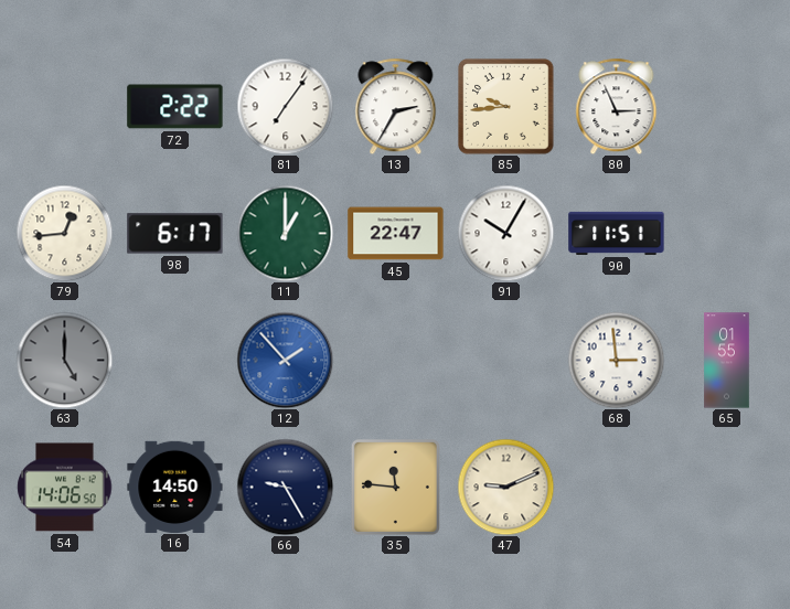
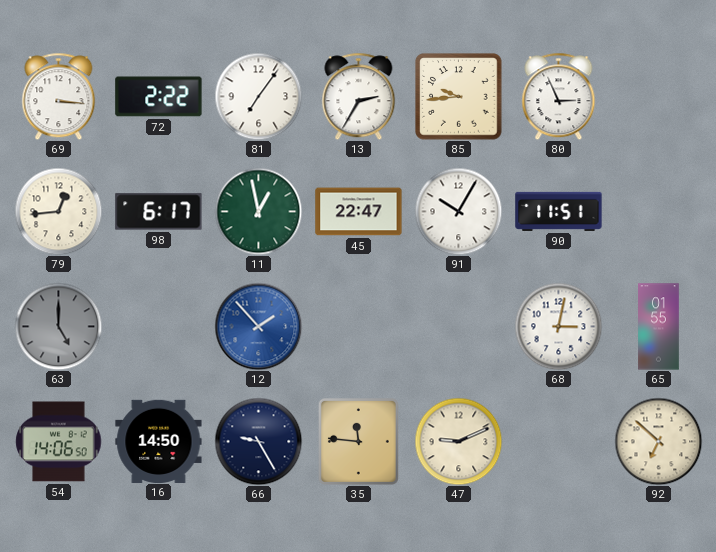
69: none -> 3:16 (59, 96)
11: 1:00 -> 12:58 (258, 211)
68: 2:59 -> 3:02 (558, 326)
92: none -> 6:52 (658, 441)
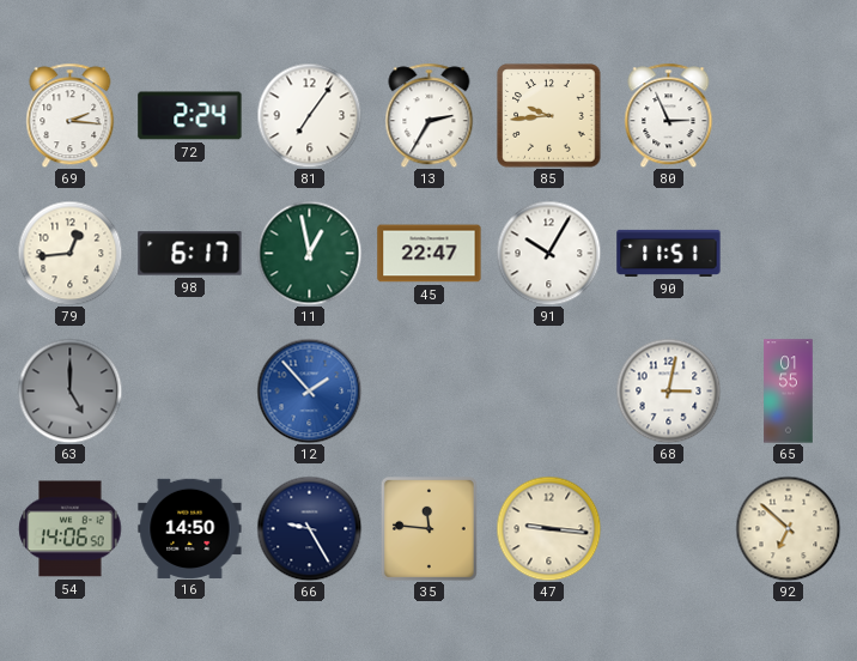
69: 3:16 -> 2:16 (71, 115)
72: 2:22 -> 2:24 (190, 116)
47: 9:11 -> 9:16 (548, 528)
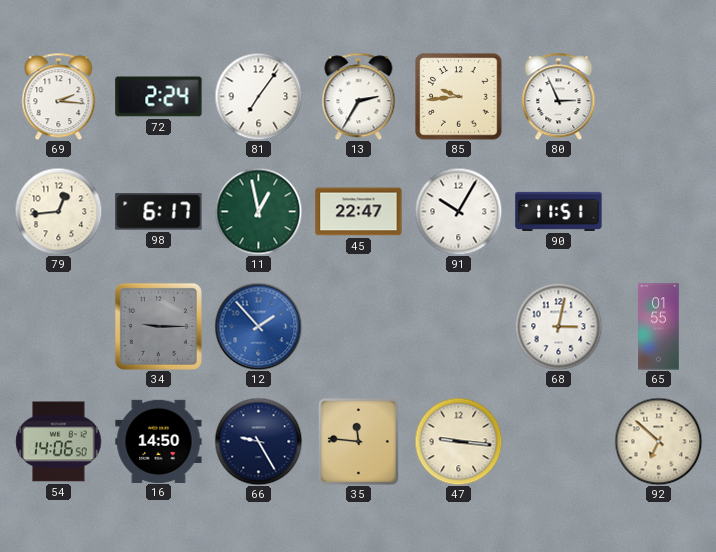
63: 5:00 -> none (69, 390)
34: none -> 9:15 (158, 326)
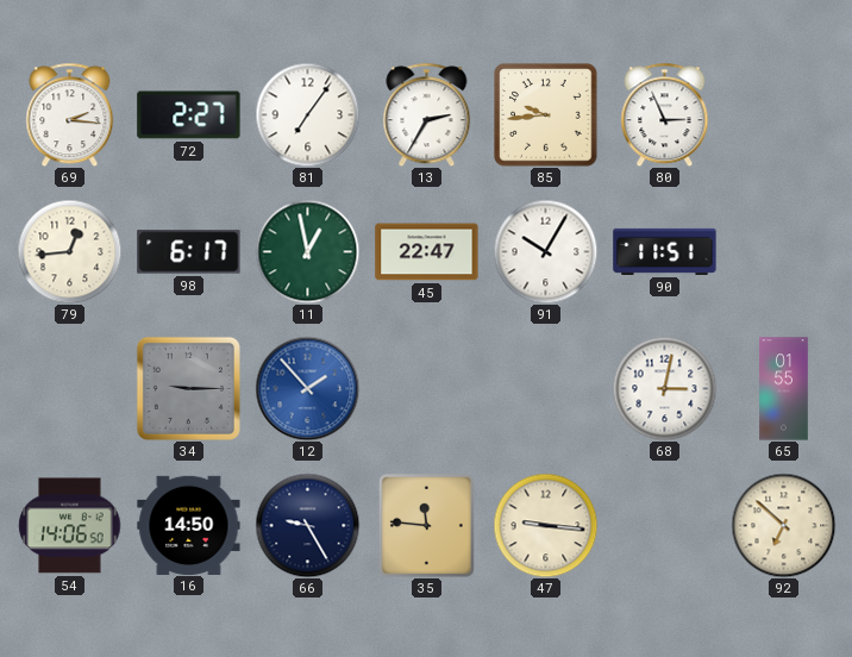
72: 2:24 -> 2:27 (189, 115)
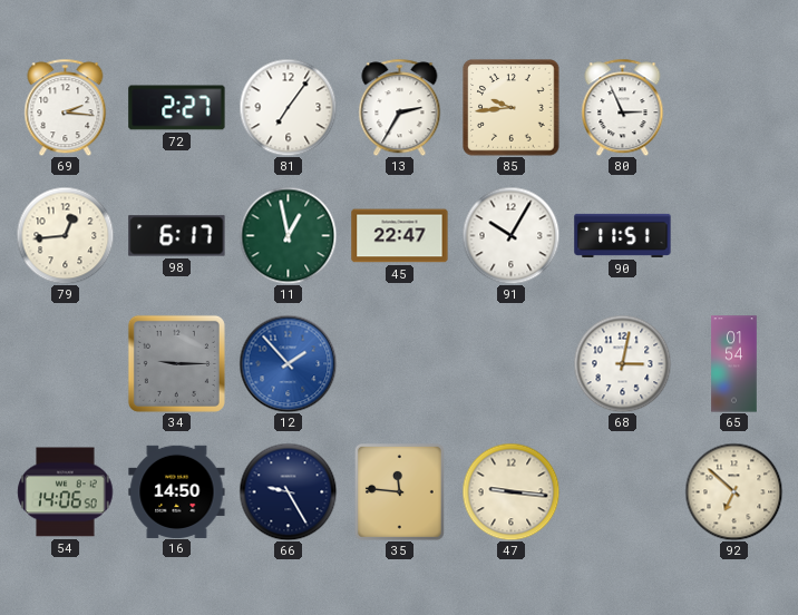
65: 01:55 -> 01:54 (734, 364)
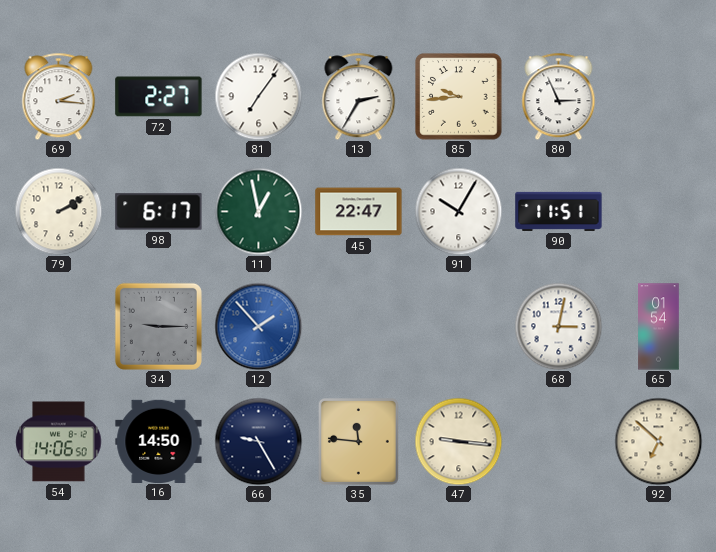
79: 12:44 -> 2:10 (58, 211)
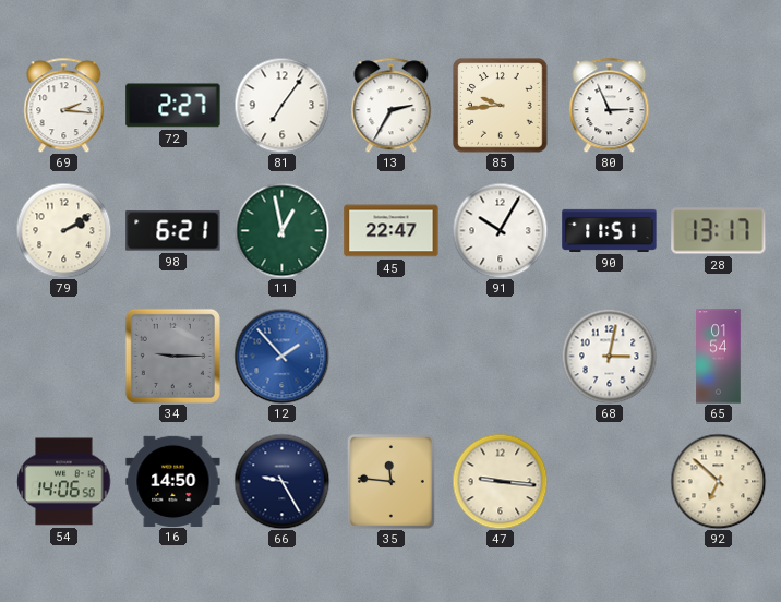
98: 6:17 -> 6:21 (173, 231)
28: none -> 13:17 (719, 231)
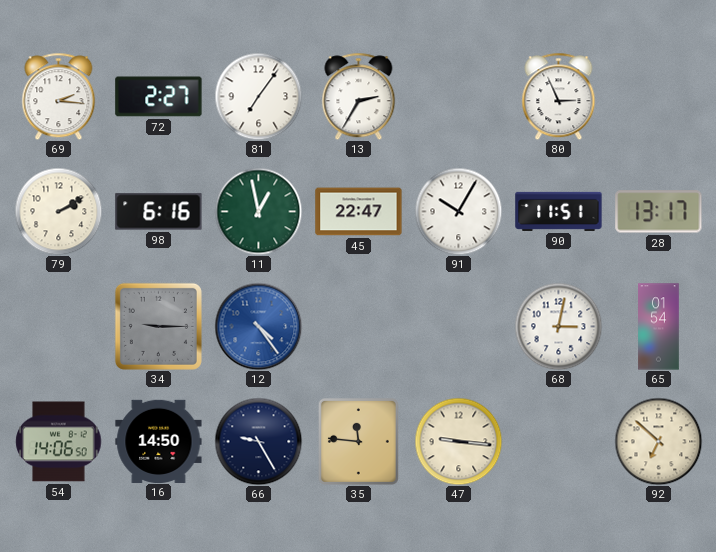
85: 9:44 -> none (501, 106)
98: 6:21 -> 6:16 (159, 212)
12: 1:53 -> 4:24 (258, 326)
